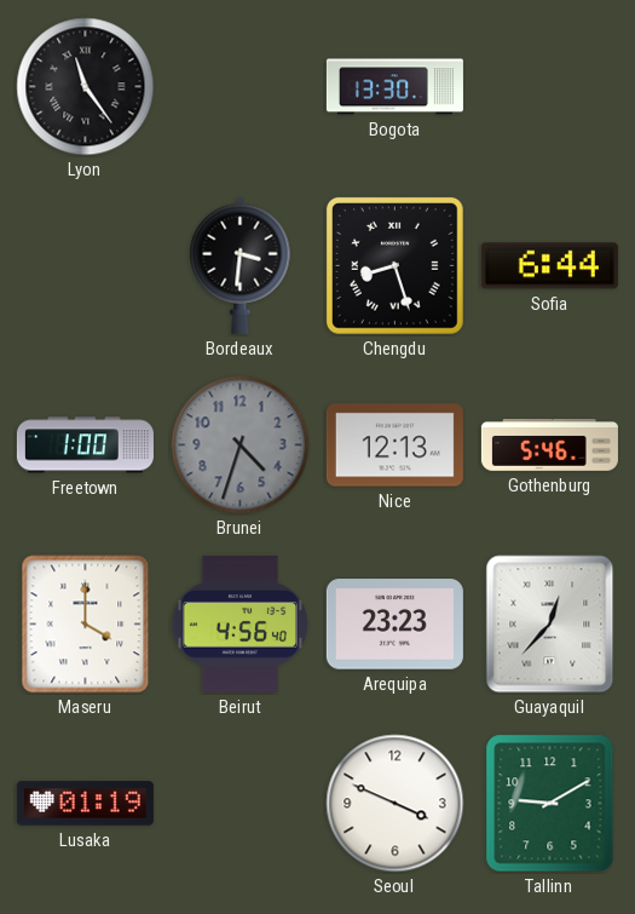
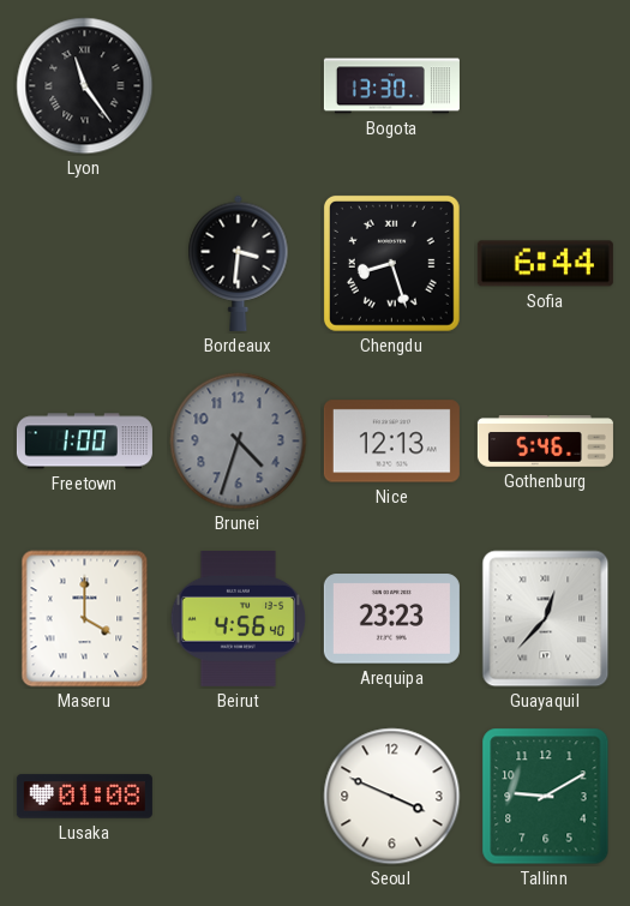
Lusaka: 01:19 -> 01:08 (84, 797)
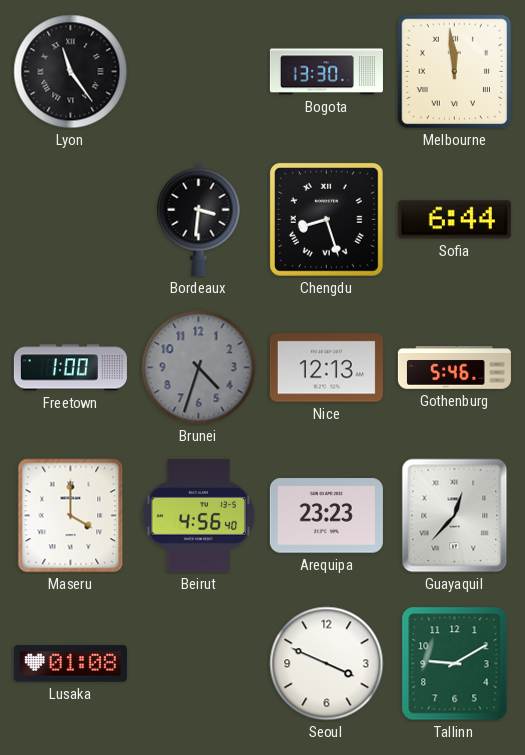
Melbourne: none -> 11:59 (455, 72)
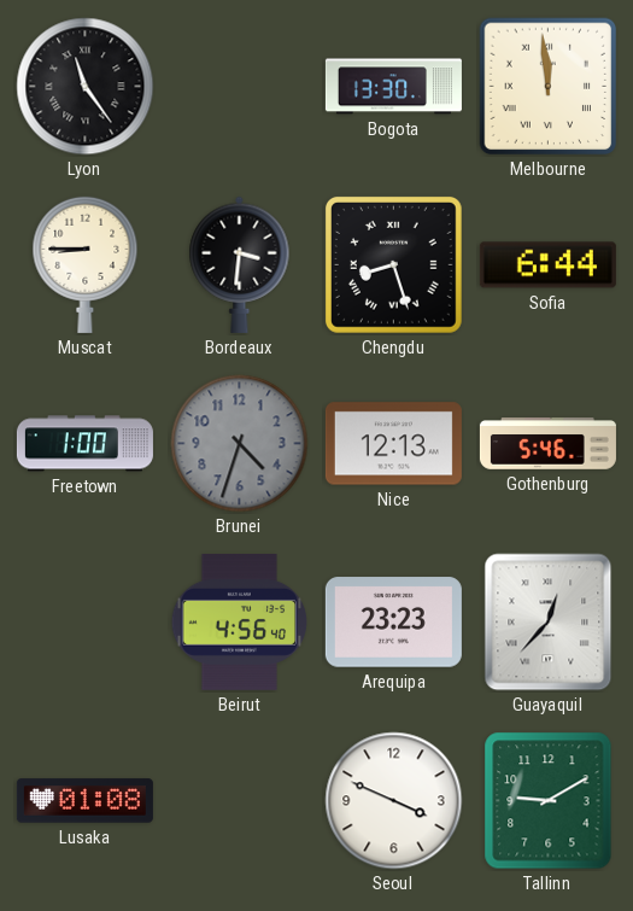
Muscat: none -> 8:45 (86, 264)
Maseru: 4:00 -> none (71, 516)
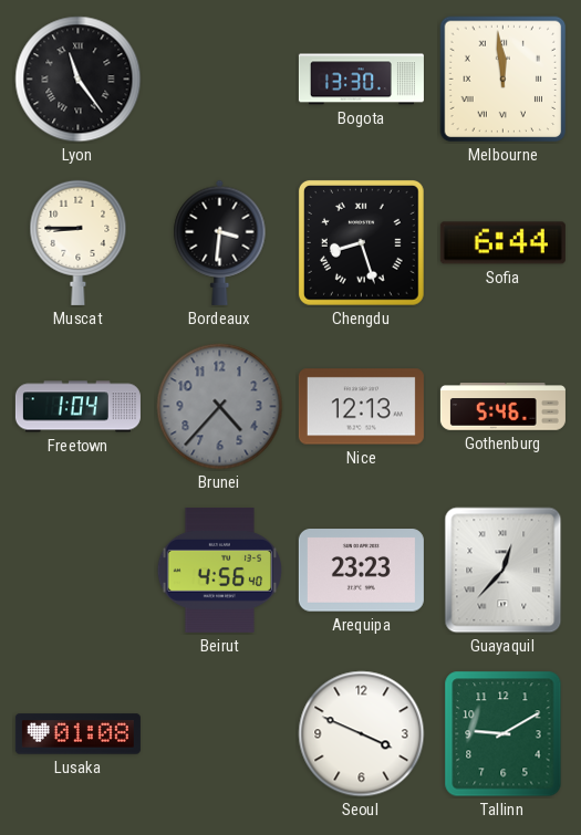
Freetown: 1:00 -> 1:04 (77, 407)
Brunei: 4:33 -> 4:37 (220, 407)
